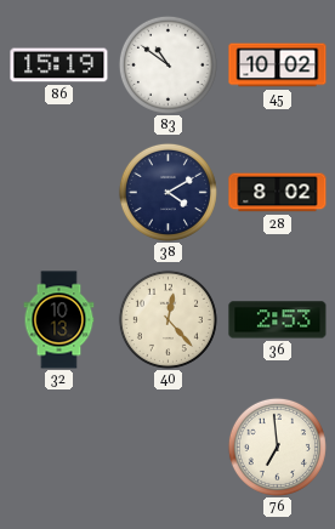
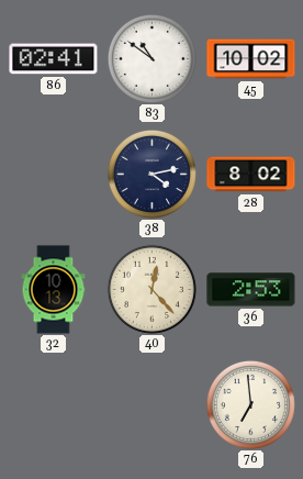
86: 15:19 -> 02:41 (54, 59)
38: 4:10 -> 4:13 (151, 174)
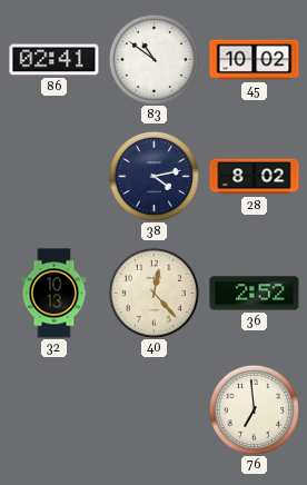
36: 2:53 -> 2:52 (255, 294)
